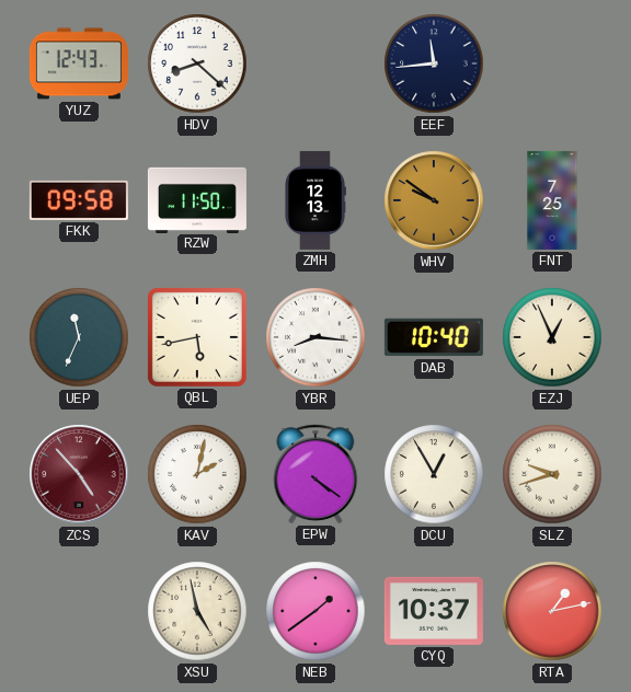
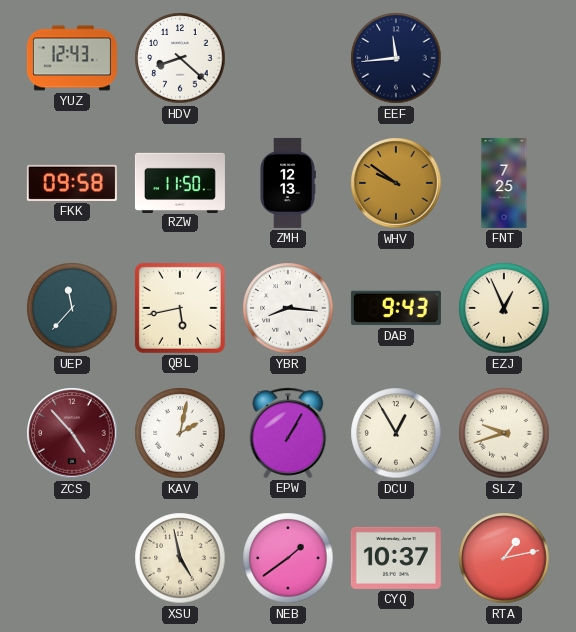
UEP: 11:34 -> 11:37 (72, 308)
DAB: 10:40 -> 9:43 (396, 308)
EPW: 4:21 -> 1:05 (288, 433)
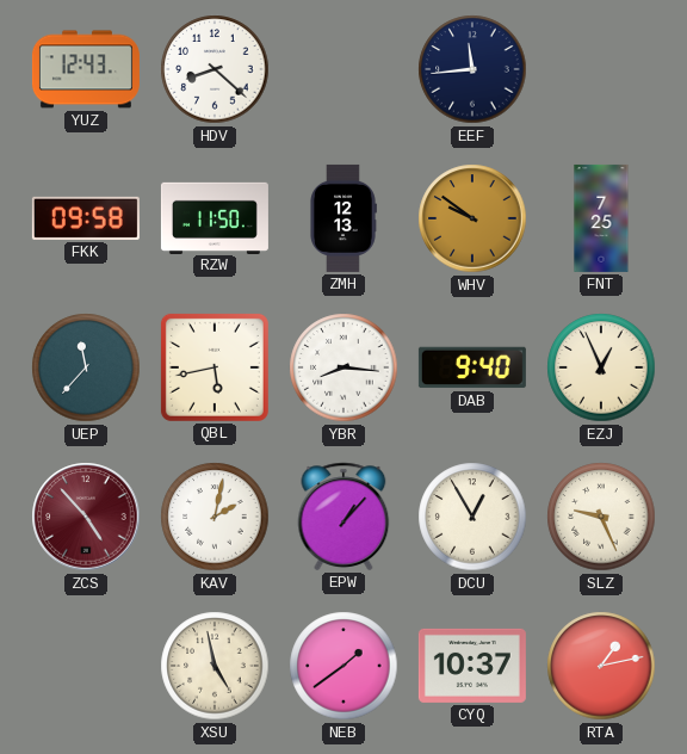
DAB: 9:43 -> 9:40 (472, 367)
EPW: 1:05 -> 1:07 (343, 517)
SLZ: 9:42 -> 9:26 (601, 517)
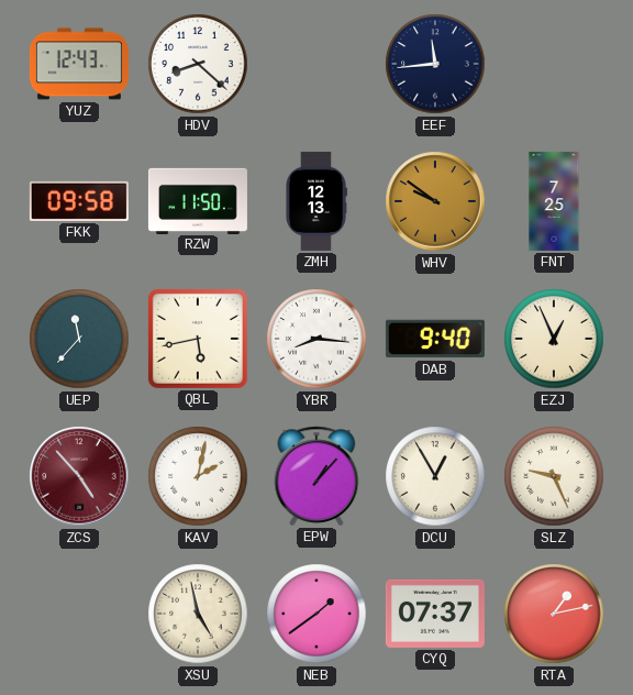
CYQ: 10:37 -> 07:37 (435, 614)
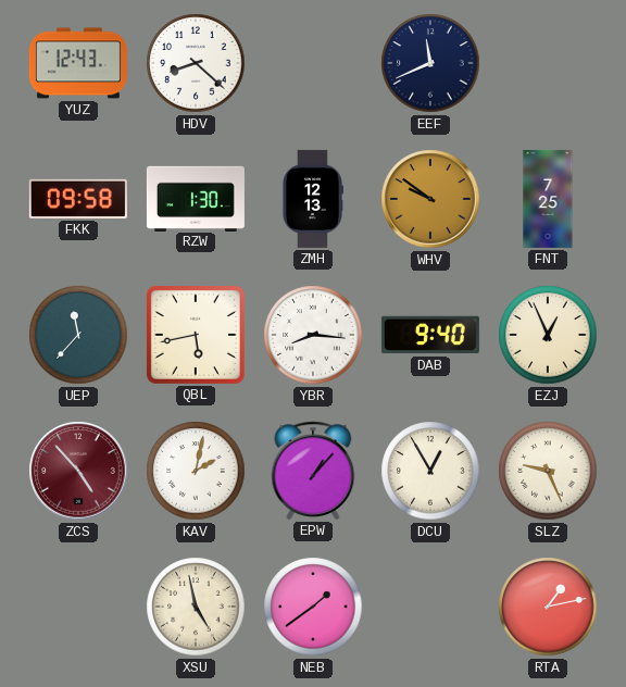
EEF: 11:44 -> 11:41 (430, 63)
RZW: 11:50 -> 1:30 (196, 198)
CYQ: 07:37 -> none (435, 614)
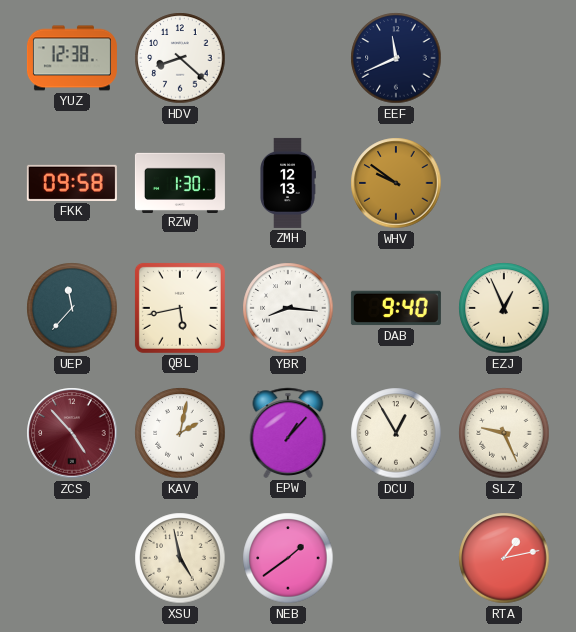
YUZ: 12:43 -> 12:38 (72, 58)
FNT: 7:25 -> none (548, 199)
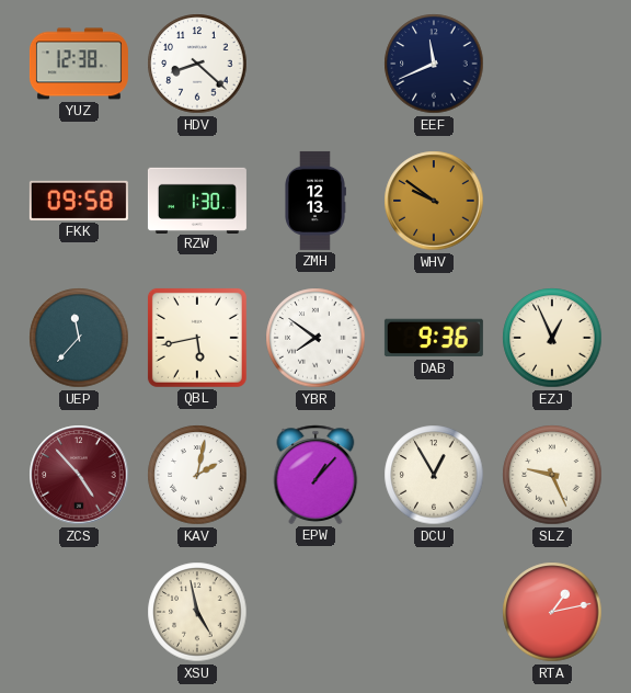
YBR: 8:16 -> 7:51 (315, 338)
DAB: 9:40 -> 9:36 (434, 338)
NEB: 1:39 -> none (288, 558)
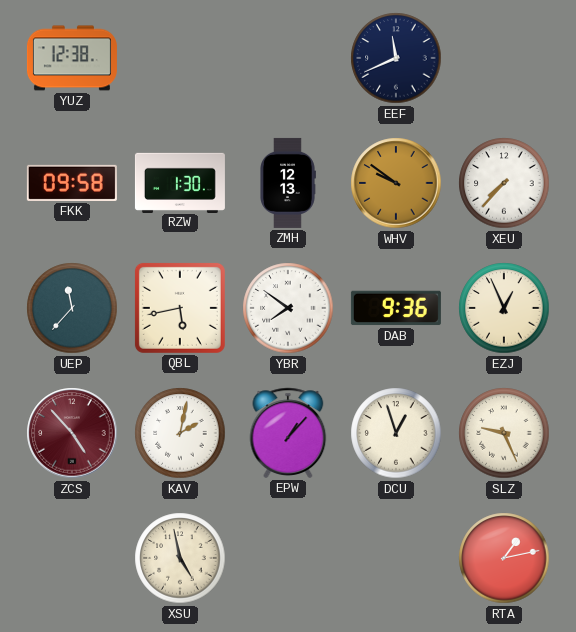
HDV: 8:22 -> none (197, 64)
XEU: none -> 7:37 (504, 183)
DCU: 12:55 -> 12:57 (396, 433)
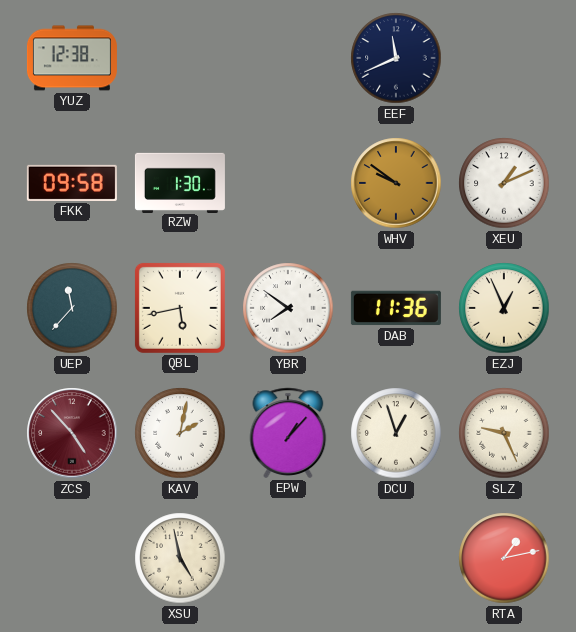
ZMH: 12:13 -> none (288, 183)
XEU: 7:37 -> 1:11 (504, 183)
DAB: 9:36 -> 11:36 (396, 308)
